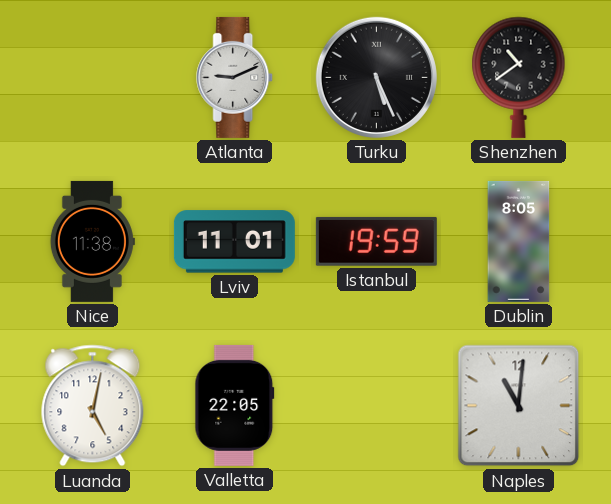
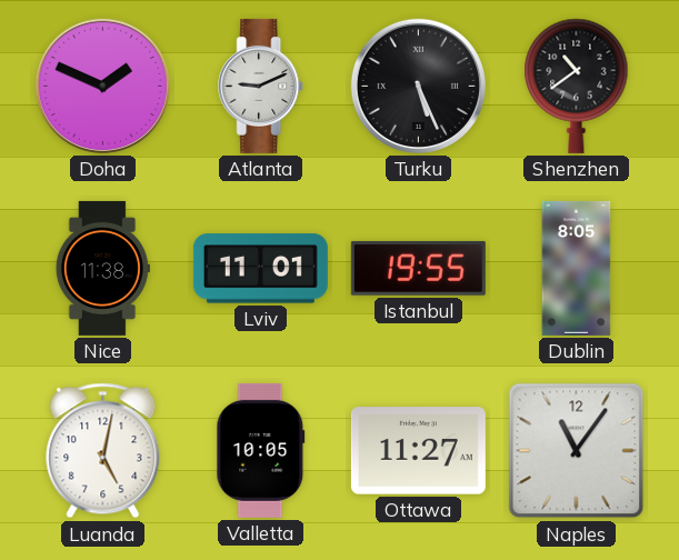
Doha: none -> 1:49 (102, 86)
Istanbul: 19:59 -> 19:55 (418, 268)
Valletta: 22:05 -> 10:05 (261, 450)
Ottawa: none -> 11:27 (418, 451)
Naples: 11:01 -> 11:06 (577, 451)
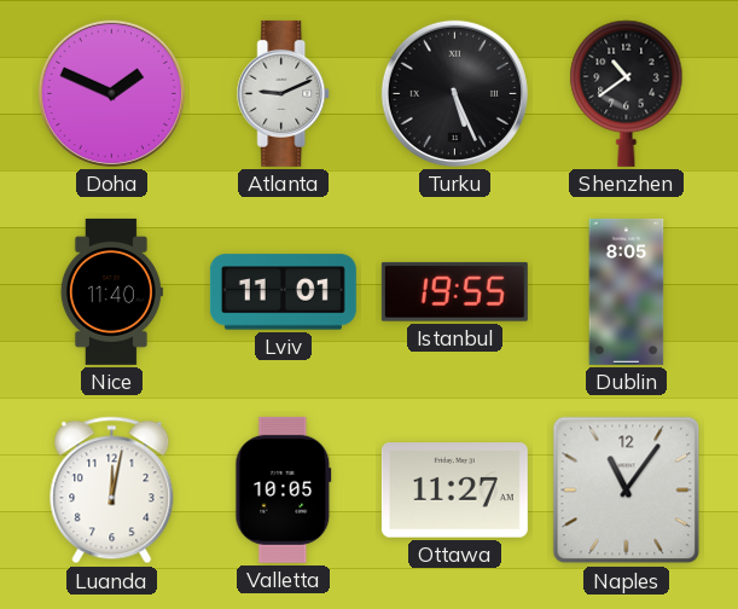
Nice: 11:38 -> 11:40 (111, 291)
Luanda: 5:02 -> 12:02 (112, 491)
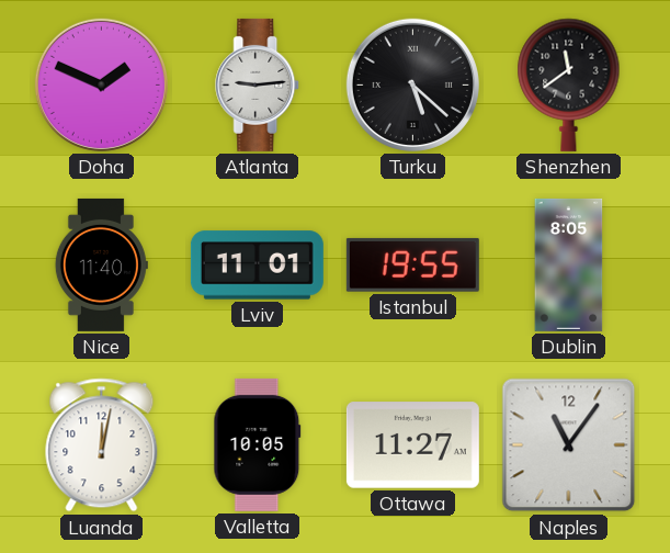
Atlanta: 9:11 -> 9:14 (258, 84)
Turku: 5:26 -> 5:22 (412, 84)
Shenzhen: 10:39 -> 11:39 (569, 84)
